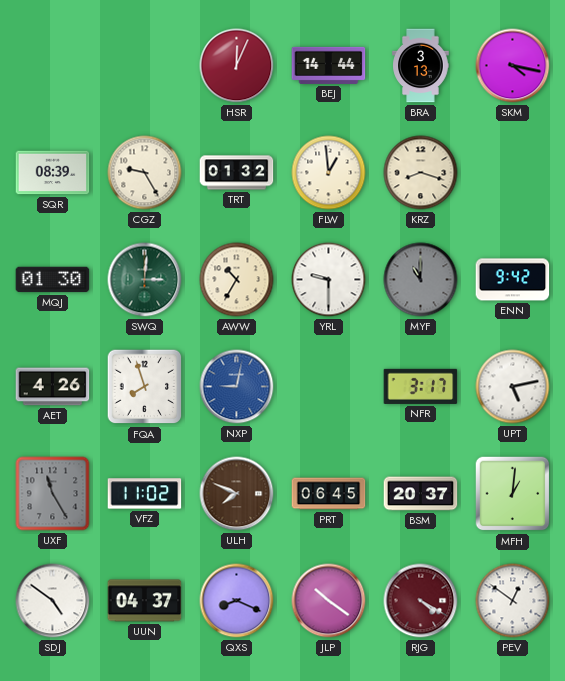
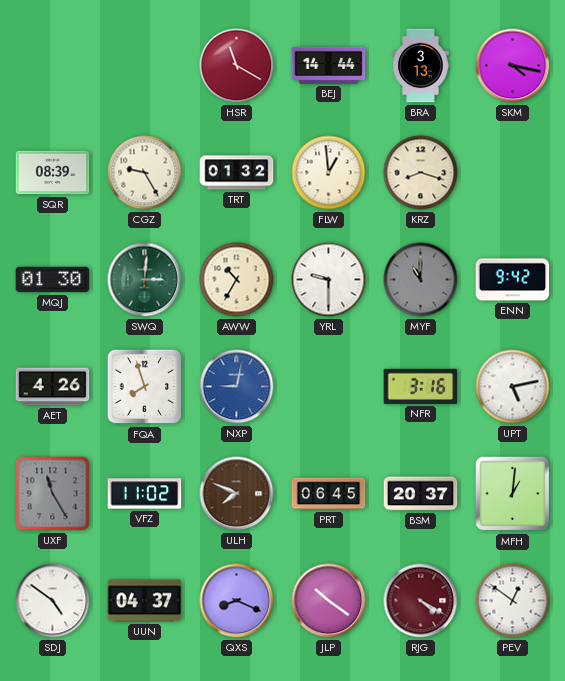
HSR: 12:04 -> 11:20 (237, 66)
NFR: 3:17 -> 3:16 (421, 386)
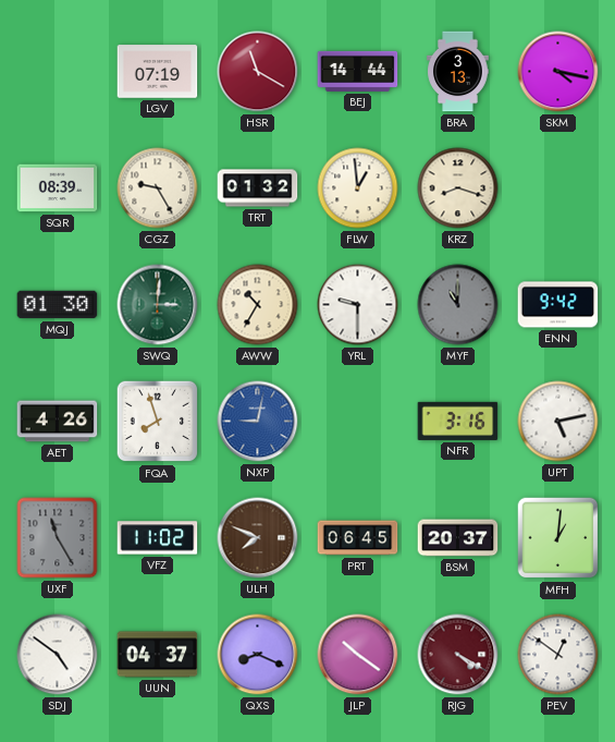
LGV: none -> 07:19 (158, 72)
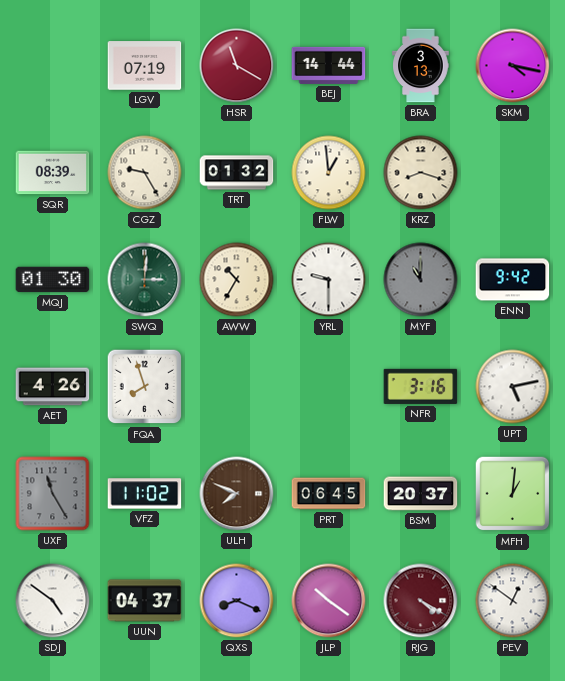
NXP: 9:02 -> none (258, 422)
